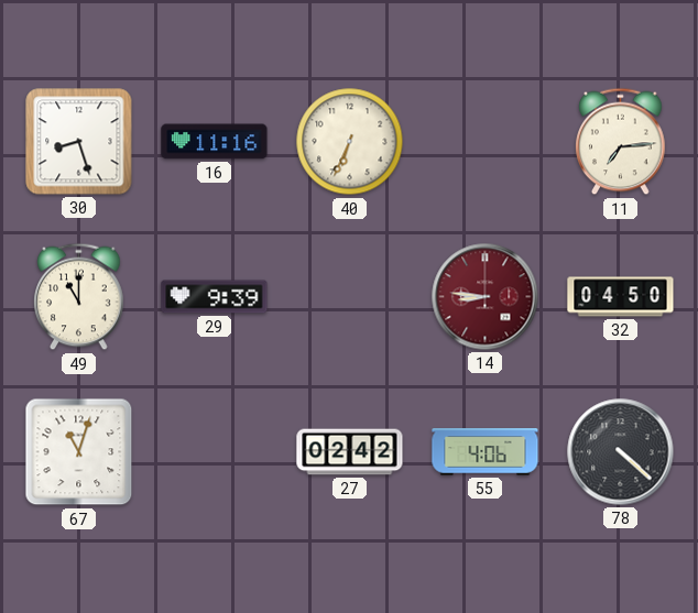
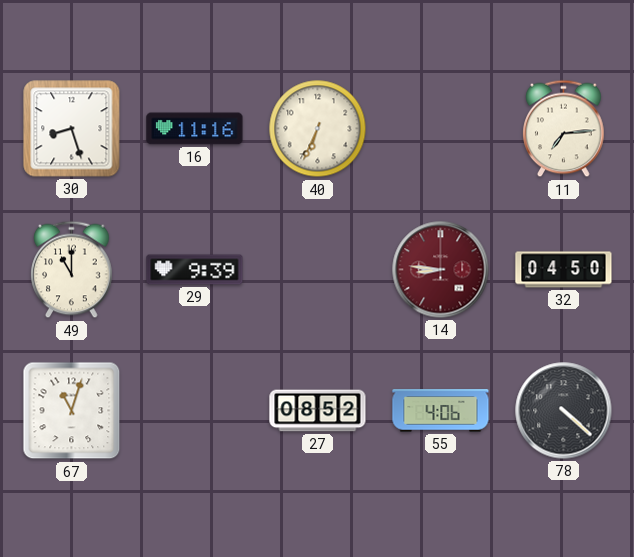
27: 02:42 -> 08:52 (318, 411)
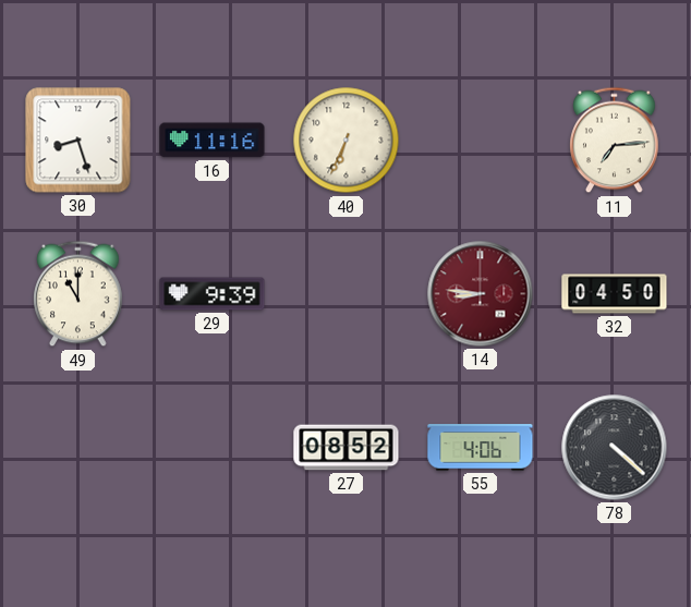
67: 11:03 -> none (72, 411)
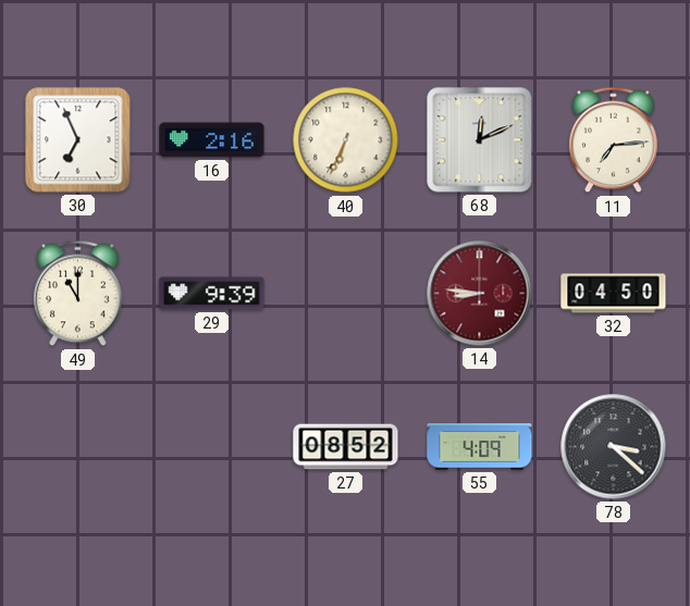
30: 8:27 -> 6:56 (78, 140)
16: 11:16 -> 2:16 (212, 140)
68: none -> 12:11 (480, 140)
55: 4:06 -> 4:09 (480, 447)
78: 4:22 -> 3:22 (614, 447)
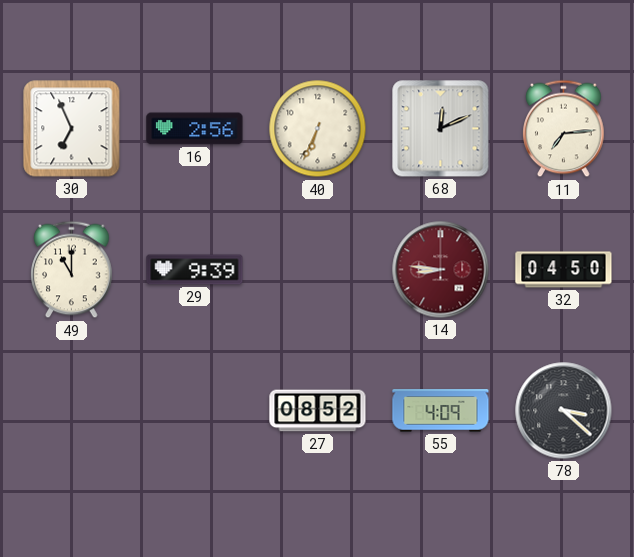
16: 2:16 -> 2:56 (195, 129)
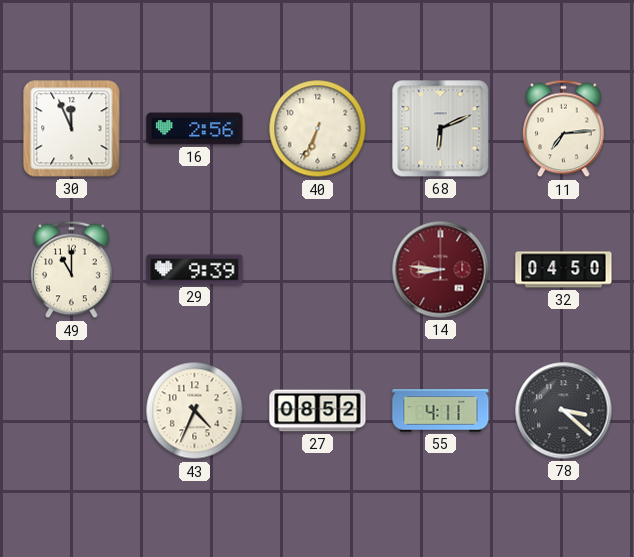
30: 6:56 -> 11:56 (72, 129)
68: 12:11 -> 6:11 (441, 129)
43: none -> 4:34 (195, 411)
55: 4:09 -> 4:11 (441, 411)
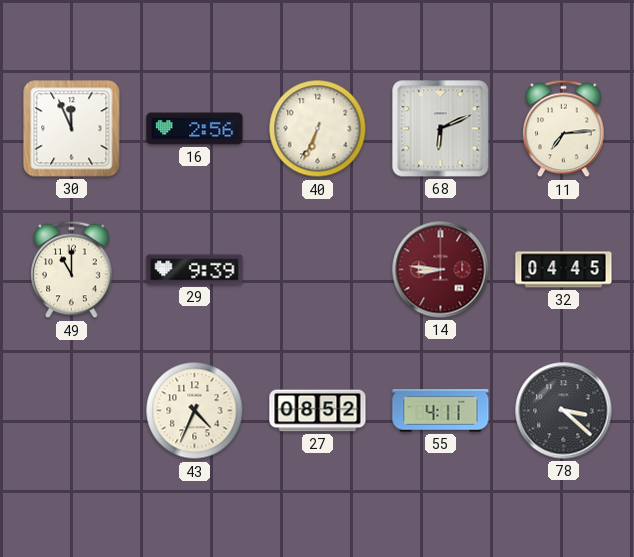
32: 04:50 -> 04:45 (564, 270)
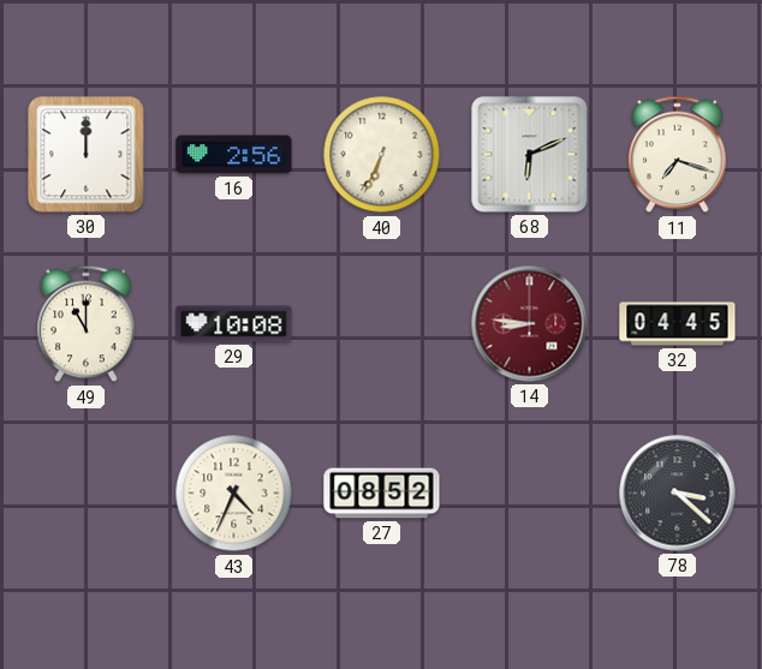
30: 11:56 -> 12:00 (87, 155)
11: 7:14 -> 7:18 (678, 155)
29: 9:39 -> 10:08 (234, 324)
55: 4:11 -> none (441, 411)
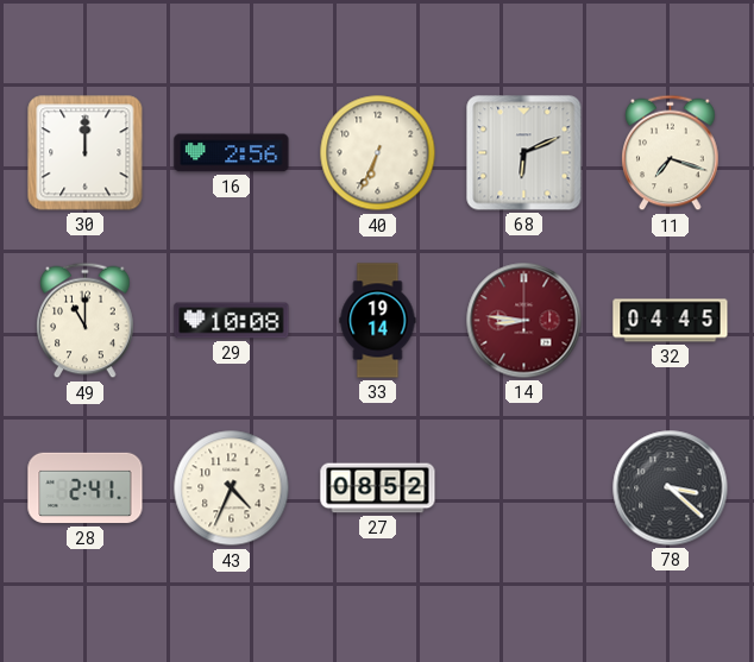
33: none -> 19:14 (378, 321)
28: none -> 2:41 (86, 488)
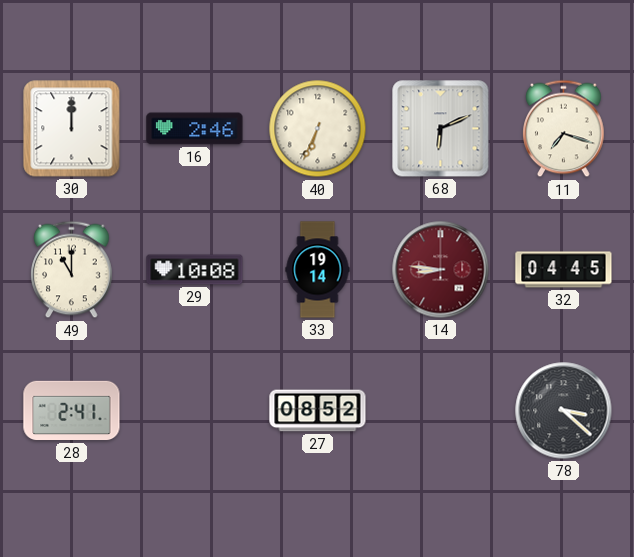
16: 2:56 -> 2:46 (195, 129)
43: 4:34 -> none (232, 488)
